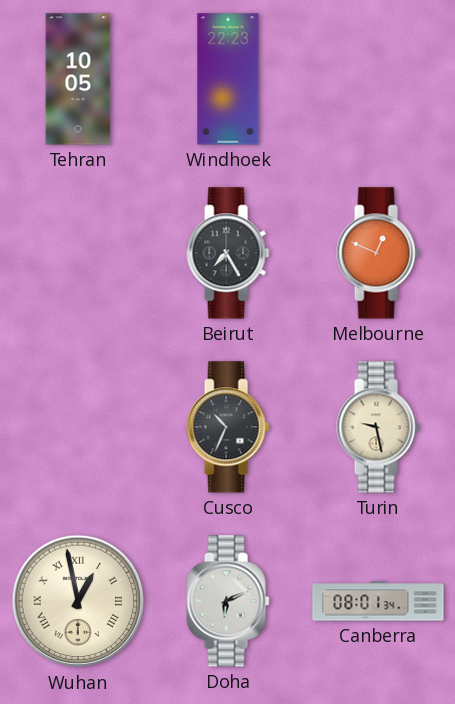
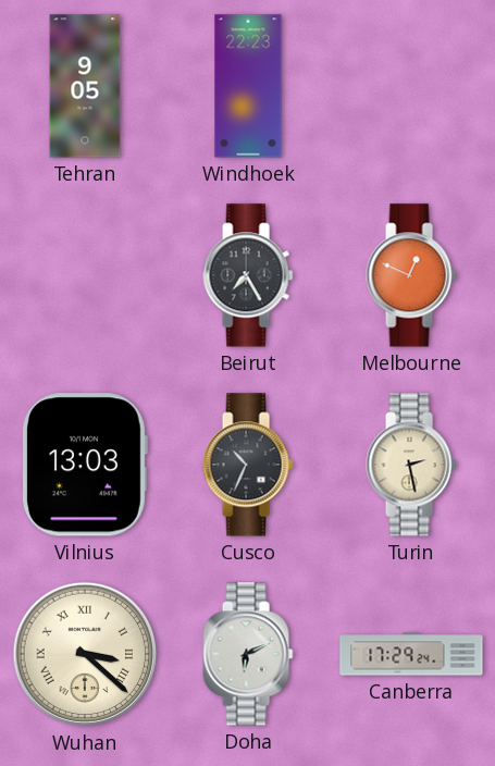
Tehran: 10:05 -> 9:05 (85, 86)
Vilnius: none -> 13:03 (84, 465)
Turin: 9:28 -> 2:28 (411, 465)
Wuhan: 12:58 -> 3:22 (85, 654)
Canberra: 08:01 -> 17:29 (411, 654)
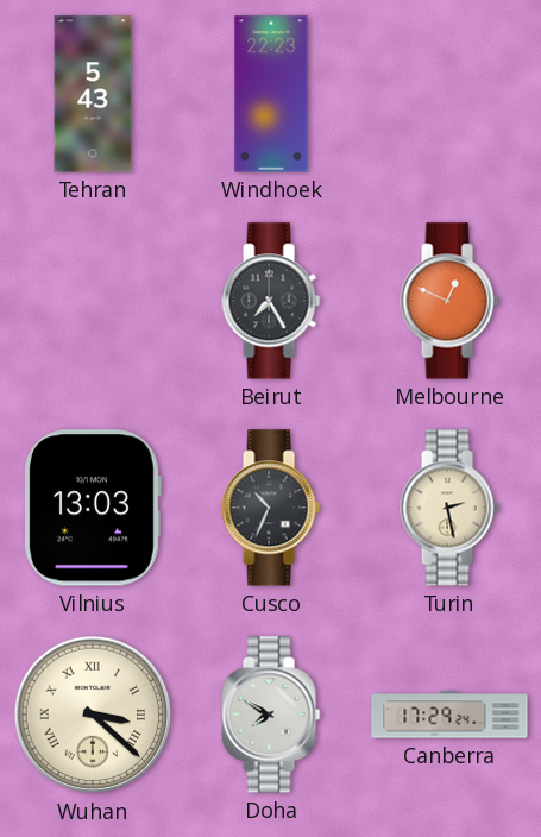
Tehran: 9:05 -> 5:43 (93, 94)
Doha: 6:11 -> 7:50 (271, 715)
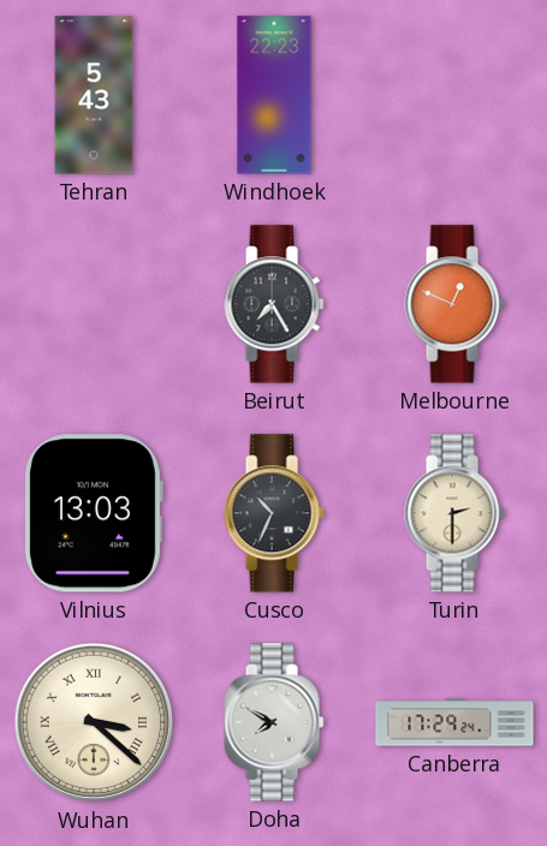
Turin: 2:28 -> 2:30 (454, 513)
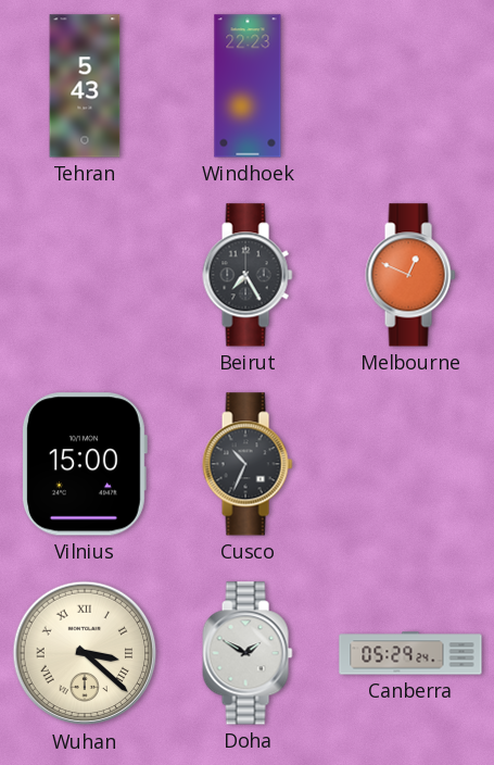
Vilnius: 13:03 -> 15:00 (84, 464)
Turin: 2:30 -> none (454, 513)
Doha: 7:50 -> 1:50 (248, 653)
Canberra: 17:29 -> 05:29 (410, 653)
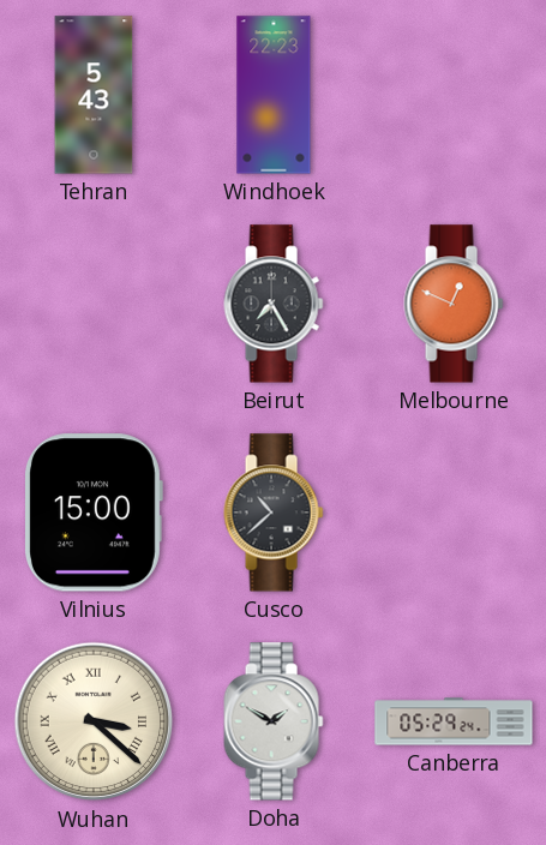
Cusco: 10:34 -> 10:38 (274, 513)
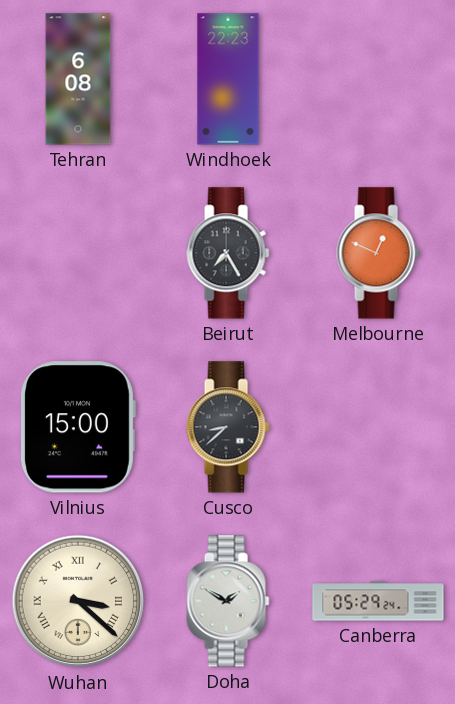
Tehran: 5:43 -> 6:08 (78, 79)
Cusco: 10:38 -> 8:38 (228, 427)
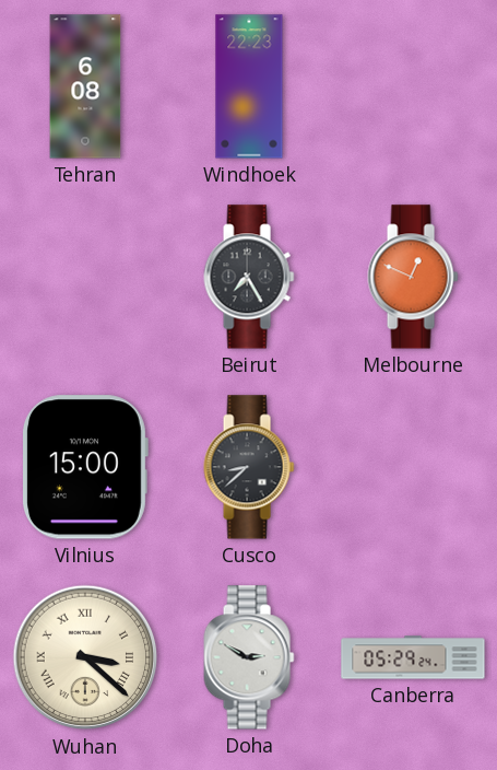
Doha: 1:50 -> 2:50 (249, 657)
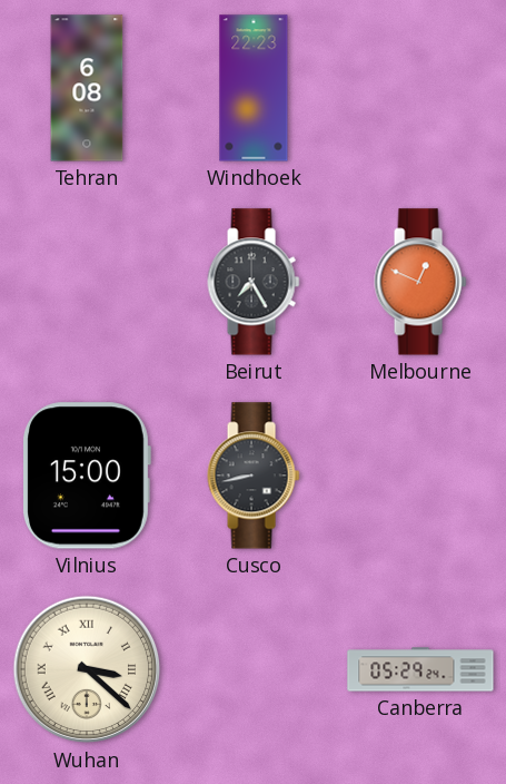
Cusco: 8:38 -> 8:43 (254, 476)
Doha: 2:50 -> none (249, 657)
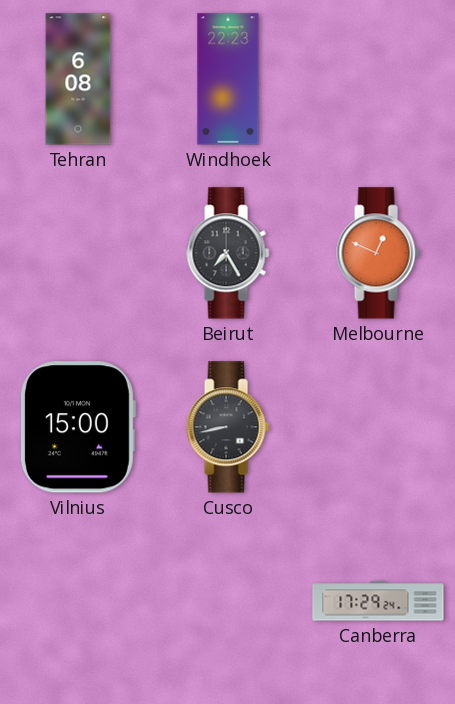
Wuhan: 3:22 -> none (87, 669)
Canberra: 05:29 -> 17:29 (378, 601)
